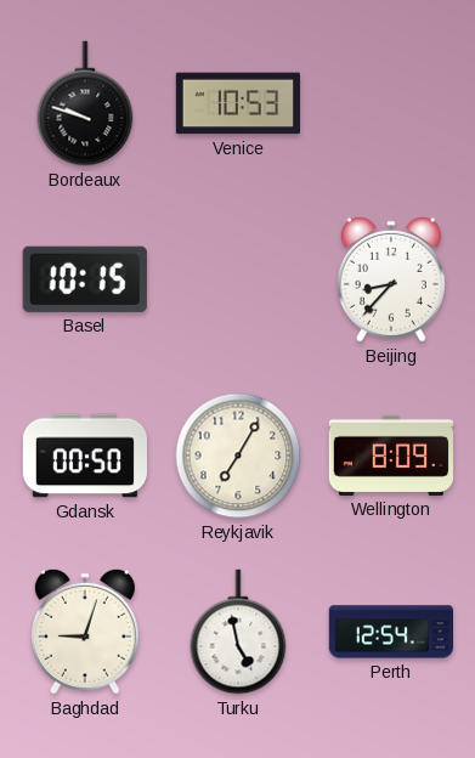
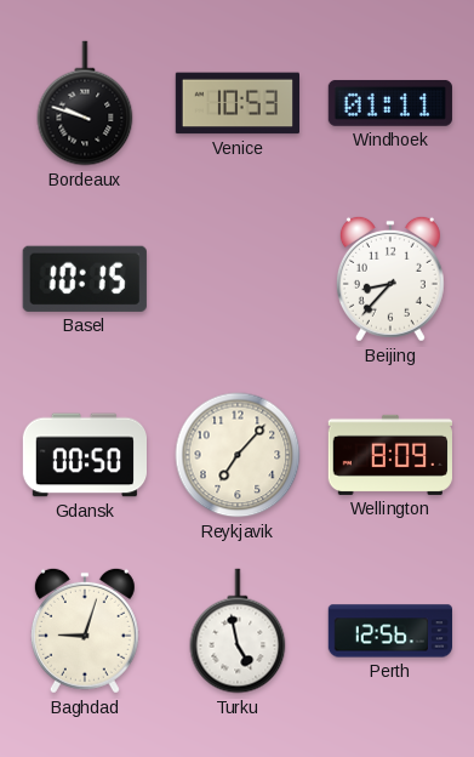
Windhoek: none -> 01:11 (390, 103)
Reykjavik: 7:05 -> 7:07 (238, 455)
Perth: 12:54 -> 12:56 (389, 631)
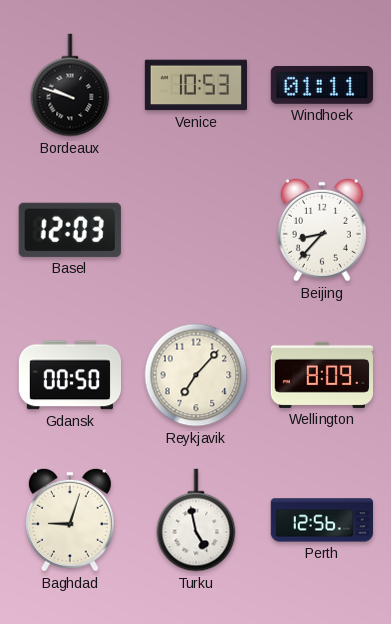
Basel: 10:15 -> 12:03 (70, 230)
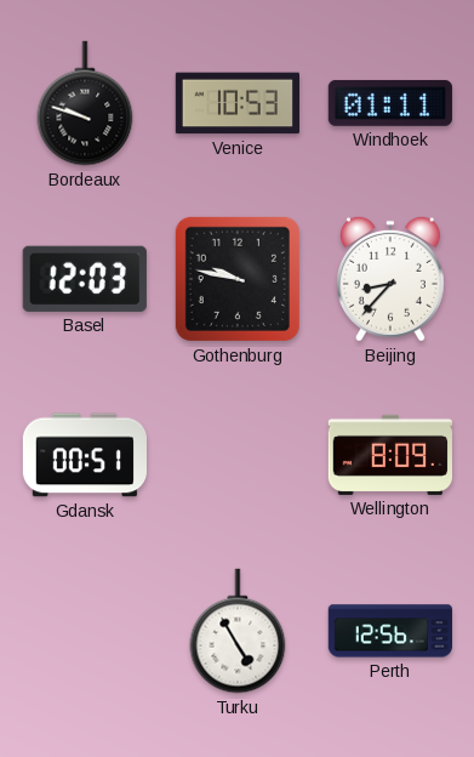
Gothenburg: none -> 9:47 (238, 279)
Gdansk: 00:50 -> 00:51 (84, 455)
Reykjavik: 7:07 -> none (196, 375)
Baghdad: 9:03 -> none (70, 520)
Turku: 4:58 -> 4:55 (238, 631)
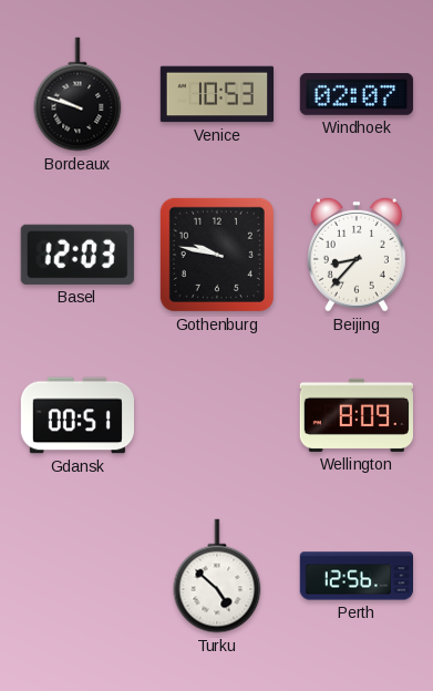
Windhoek: 01:11 -> 02:07 (357, 94)
Turku: 4:55 -> 4:52 (217, 576)
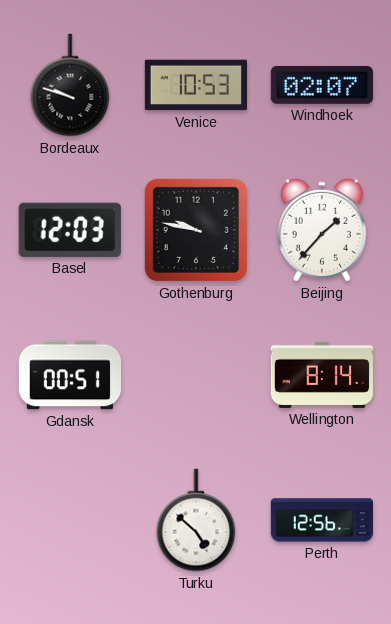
Beijing: 8:37 -> 1:37 (322, 230)
Wellington: 8:09 -> 8:14 (321, 375)
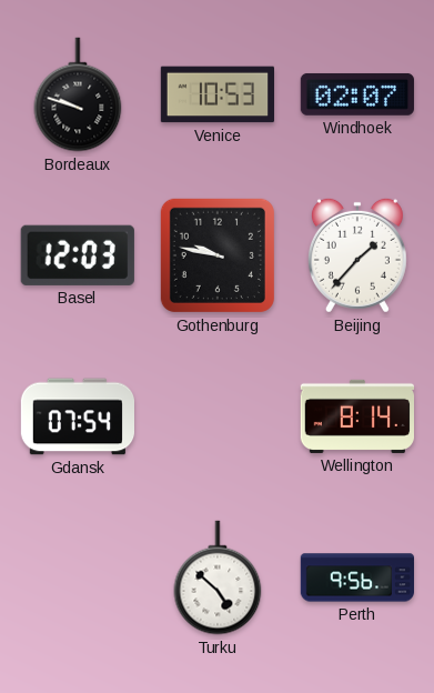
Gdansk: 00:51 -> 07:54 (77, 416)
Perth: 12:56 -> 9:56 (356, 577)
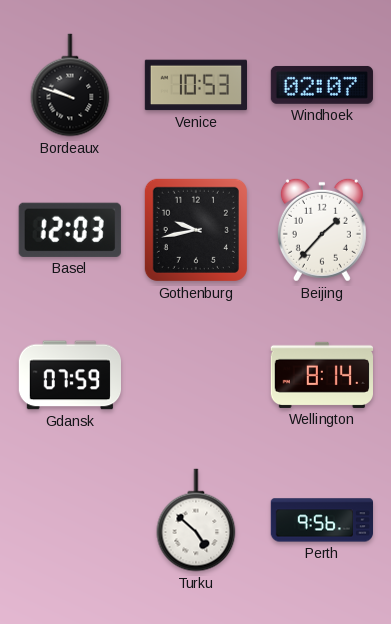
Gothenburg: 9:47 -> 9:43 (196, 230)
Gdansk: 07:54 -> 07:59 (69, 375)
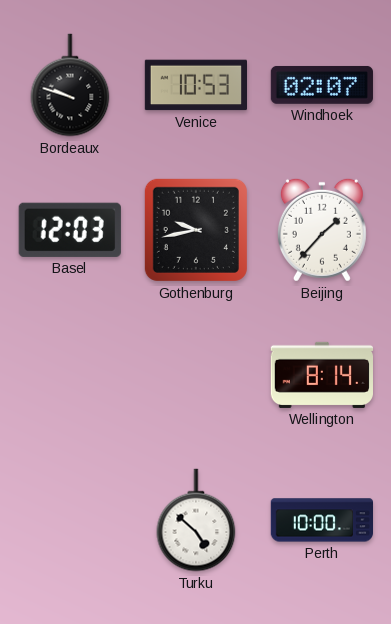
Gdansk: 07:59 -> none (69, 375)
Perth: 9:56 -> 10:00 (321, 520)
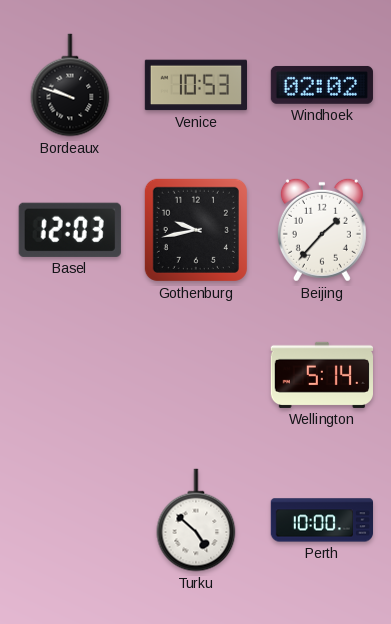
Windhoek: 02:07 -> 02:02 (322, 85)
Wellington: 8:14 -> 5:14 (321, 375)
